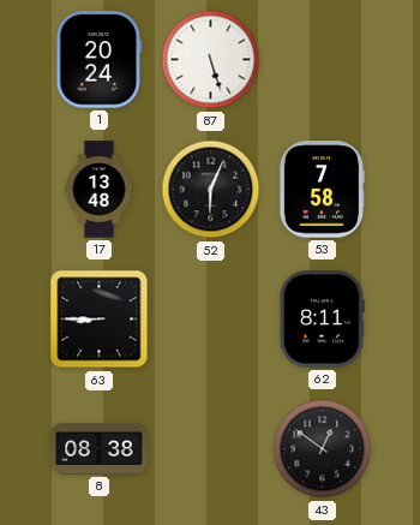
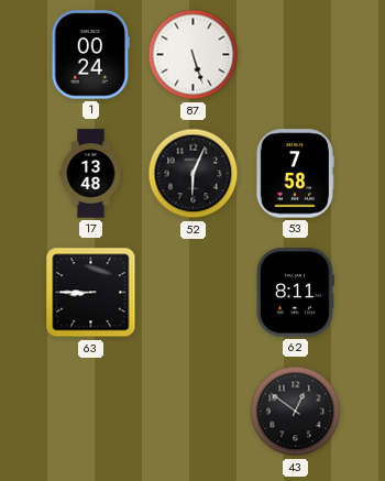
1: 20:24 -> 00:24 (91, 55)
8: 08:38 -> none (100, 448)
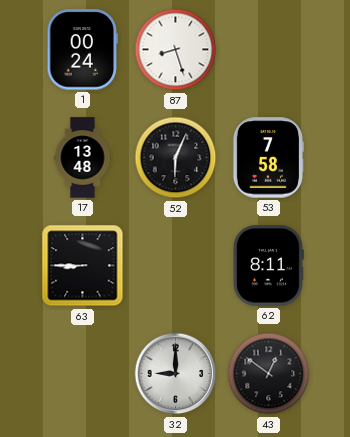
87: 5:27 -> 8:27 (176, 50)
32: none -> 9:00 (176, 374)
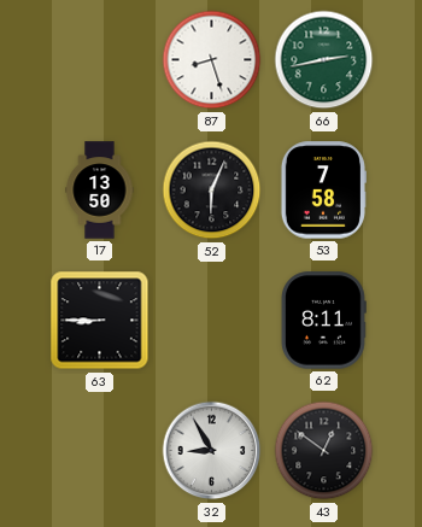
1: 00:24 -> none (83, 50)
66: none -> 2:43 (324, 60)
17: 13:48 -> 13:50 (100, 191)
32: 9:00 -> 8:55 (212, 451)
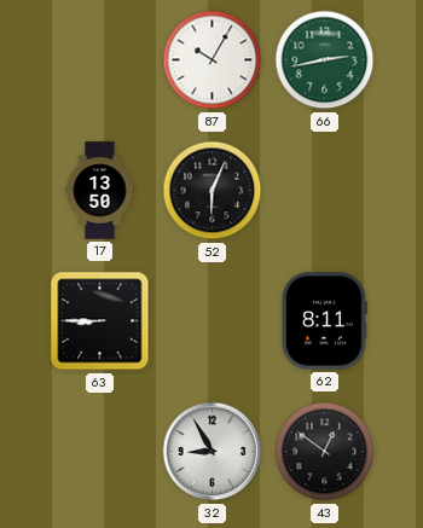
87: 8:27 -> 10:05 (213, 60)
53: 7:58 -> none (323, 191)
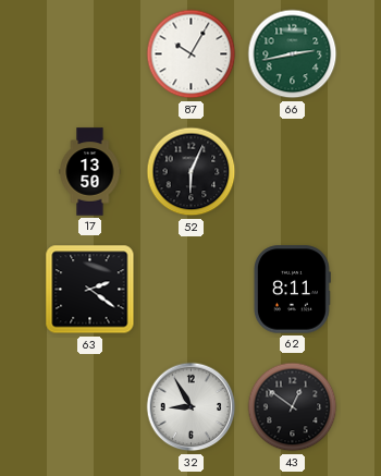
63: 8:45 -> 2:21 (90, 290)
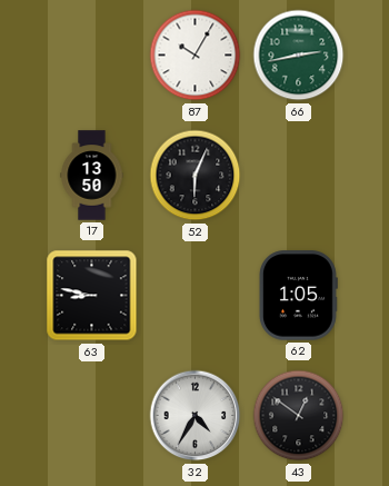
63: 2:21 -> 8:47 (92, 296)
62: 8:11 -> 1:05 (298, 296)
32: 8:55 -> 4:35 (196, 416)
